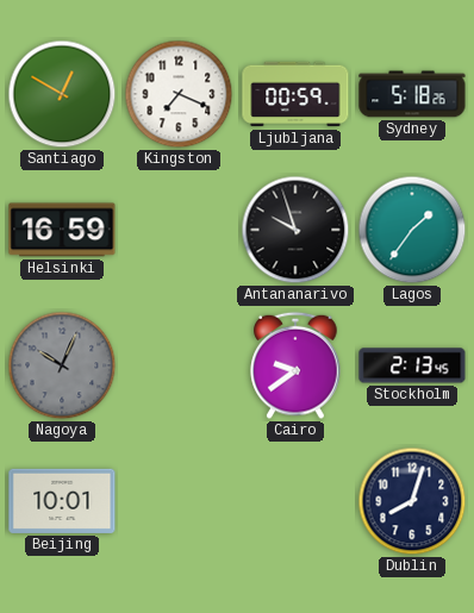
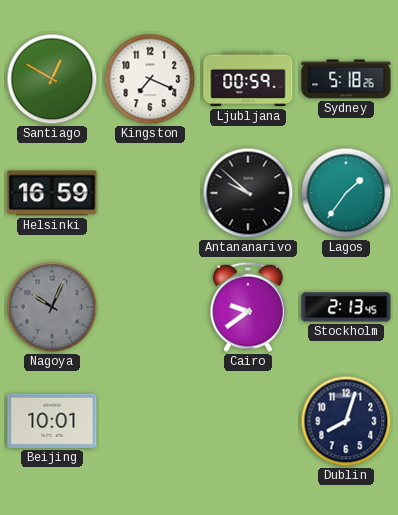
Antananarivo: 9:57 -> 9:52 (248, 193)
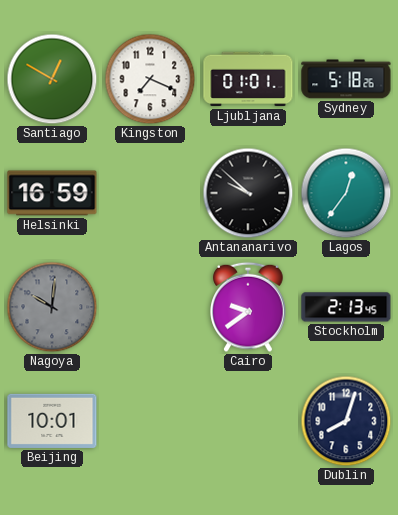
Ljubljana: 00:59 -> 01:01 (248, 79)
Lagos: 1:36 -> 12:36 (346, 193)
Nagoya: 10:04 -> 10:01 (52, 307)
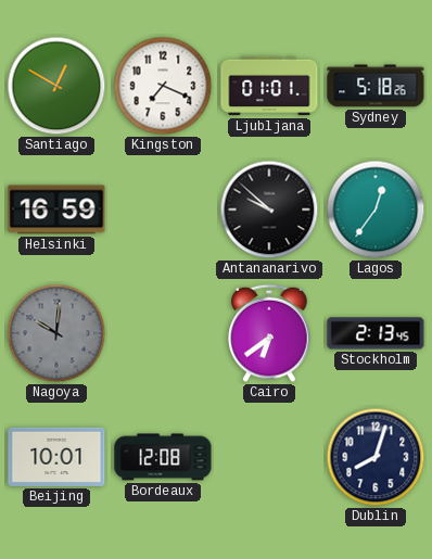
Cairo: 9:39 -> 6:39 (269, 333)
Bordeaux: none -> 12:08 (163, 457)
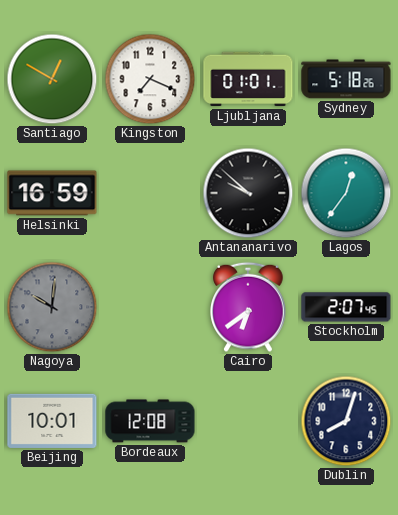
Stockholm: 2:13 -> 2:07 (346, 307)
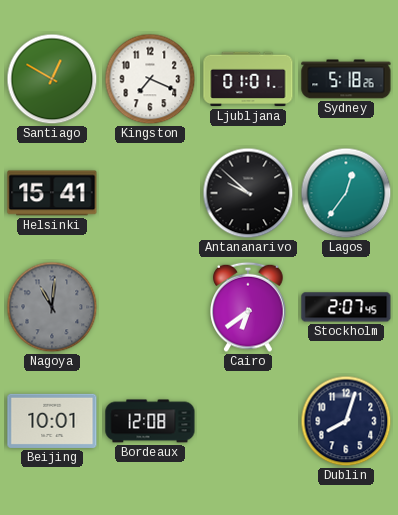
Helsinki: 16:59 -> 15:41 (52, 193)
Nagoya: 10:01 -> 11:01 (52, 307)
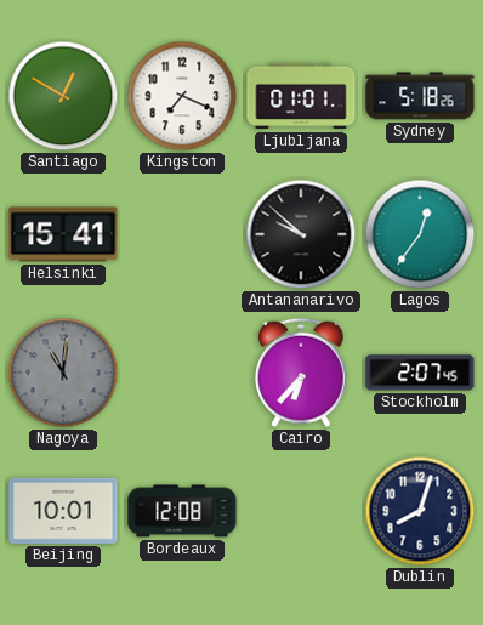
Cairo: 6:39 -> 6:37 (301, 373)
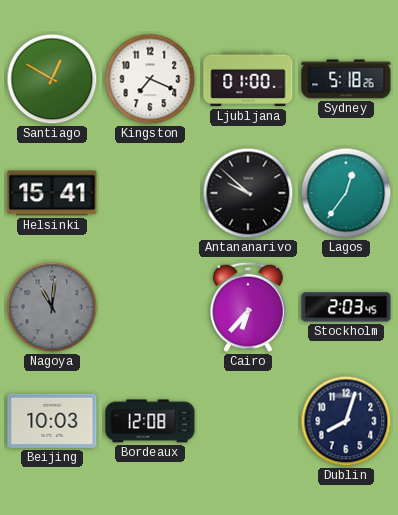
Ljubljana: 01:01 -> 01:00 (248, 79)
Stockholm: 2:07 -> 2:03 (346, 307)
Beijing: 10:01 -> 10:03 (52, 421)
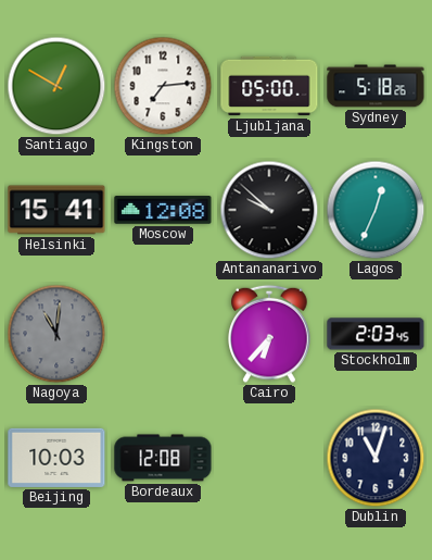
Kingston: 7:19 -> 7:14 (163, 86)
Ljubljana: 01:00 -> 05:00 (269, 86)
Moscow: none -> 12:08 (163, 210)
Lagos: 12:36 -> 12:34 (376, 210)
Dublin: 8:03 -> 11:03 (376, 458)
